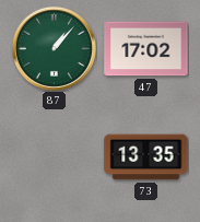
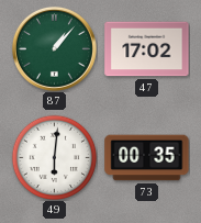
49: none -> 6:01 (54, 157)
73: 13:35 -> 00:35 (147, 158)
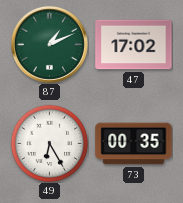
87: 1:07 -> 1:11 (49, 44)
49: 6:01 -> 6:25 (49, 143)
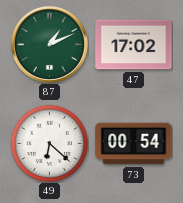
49: 6:25 -> 6:22 (49, 143)
73: 00:35 -> 00:54 (134, 144)
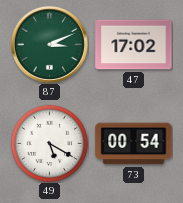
87: 1:11 -> 3:11 (49, 44)
49: 6:22 -> 5:20 (49, 143)
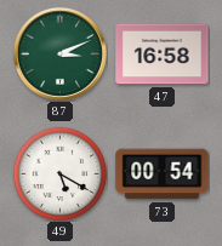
47: 17:02 -> 16:58 (163, 55)
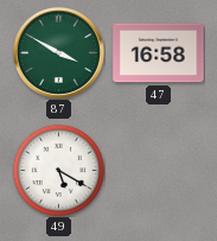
87: 3:11 -> 3:50 (58, 52)
73: 00:54 -> none (163, 175)
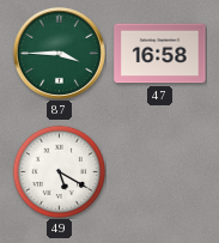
87: 3:50 -> 3:45 (59, 53)
